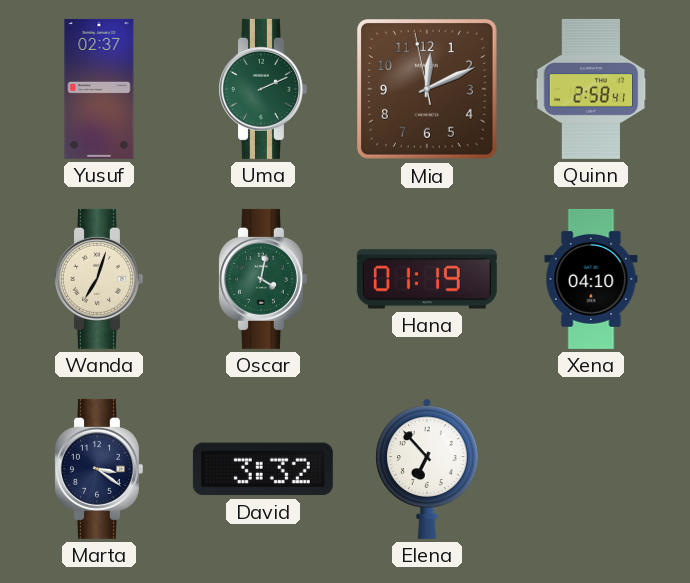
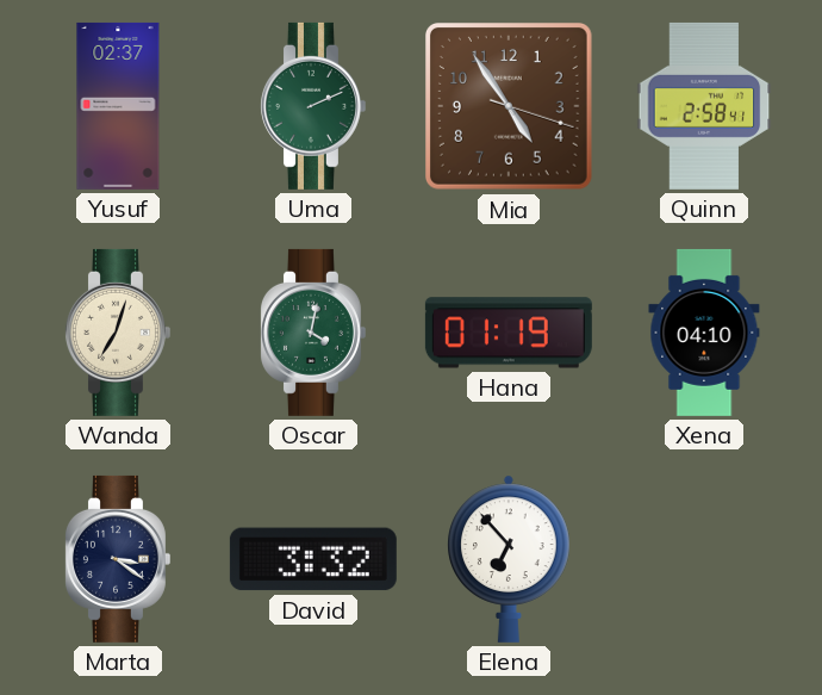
Mia: 12:10 -> 4:54 (510, 107)
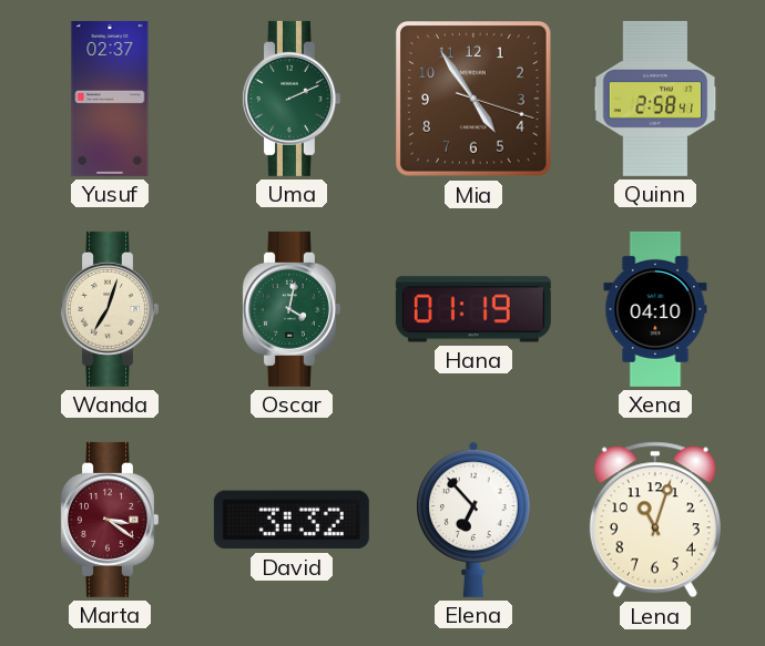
Marta dial: navy -> burgundy (109, 520)
Lena: none -> 11:03 (655, 520)
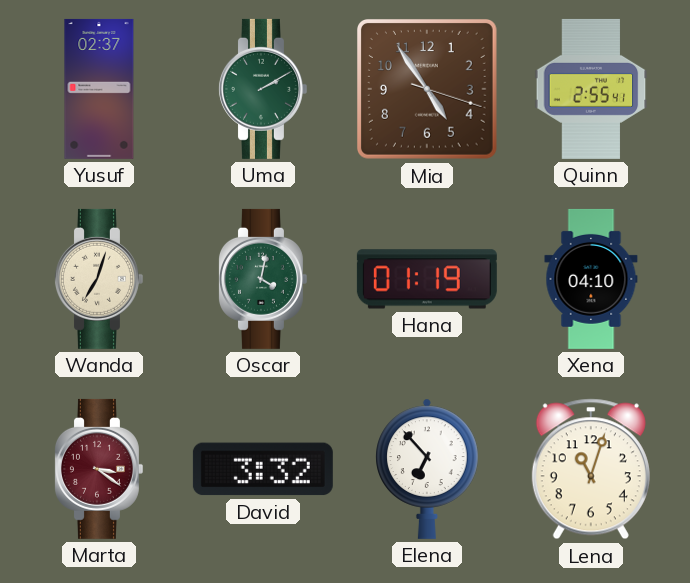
Uma: 2:11 -> 2:10 (262, 89)
Quinn: 2:58 -> 2:55 (591, 89)
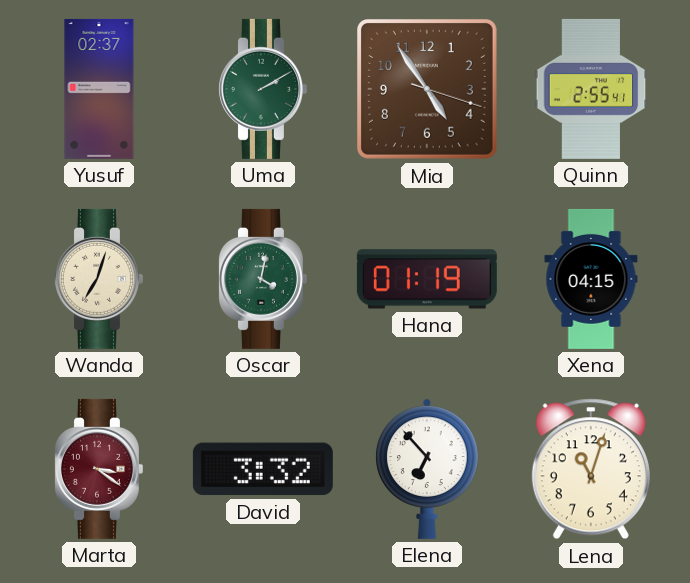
Xena: 04:10 -> 04:15 (591, 279)
